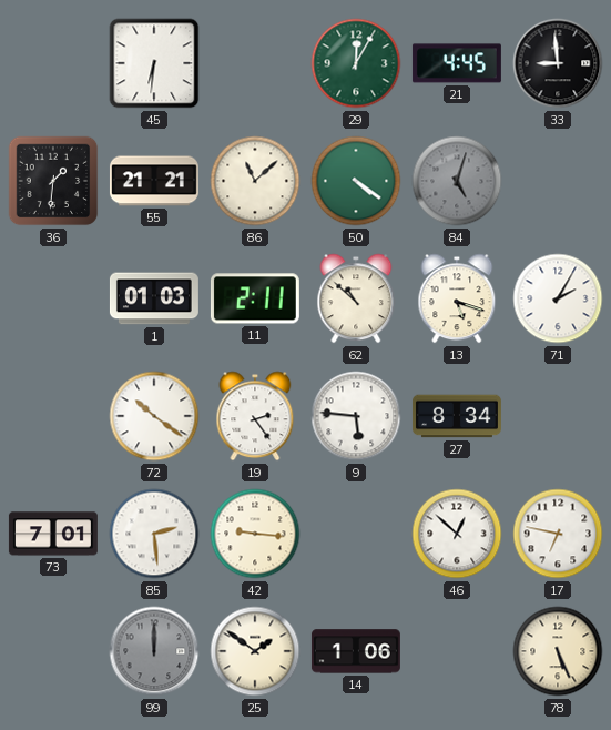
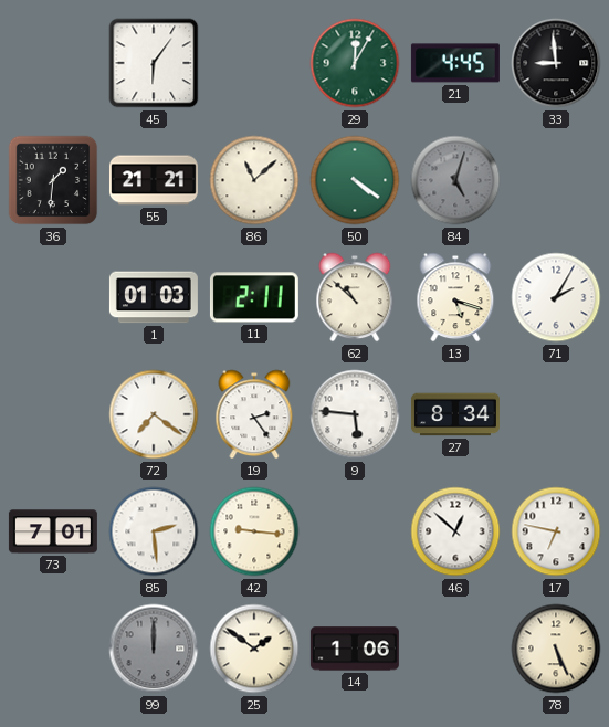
45: 6:31 -> 6:06 (154, 63)
72: 10:21 -> 7:21 (154, 414)
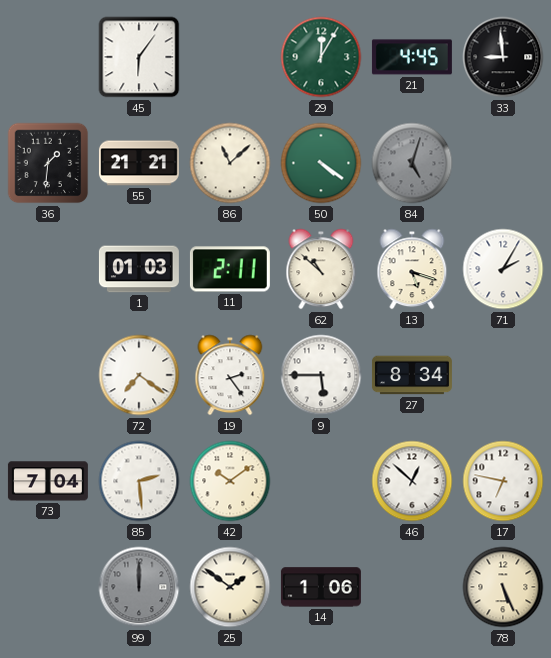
9: 5:46 -> 5:45 (321, 375)
73: 7:01 -> 7:04 (48, 481)
42: 9:16 -> 10:09 (230, 481)
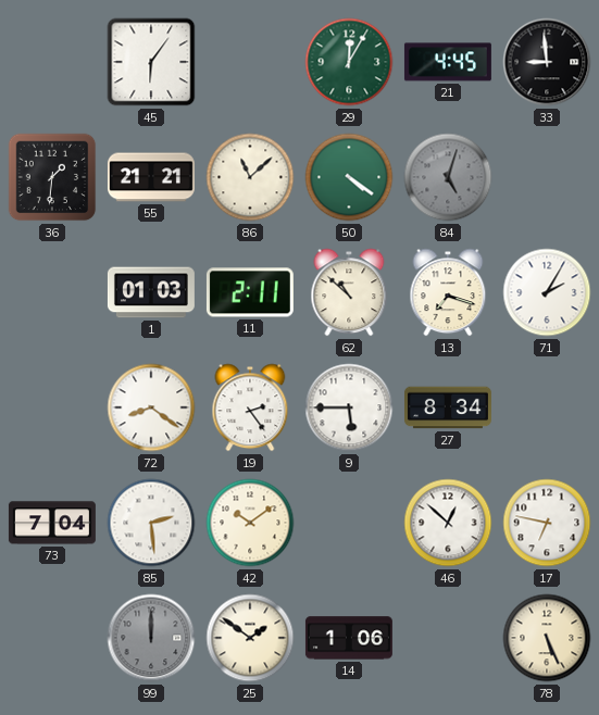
13: 5:18 -> 7:18 (448, 292)
72: 7:21 -> 8:21 (151, 407)
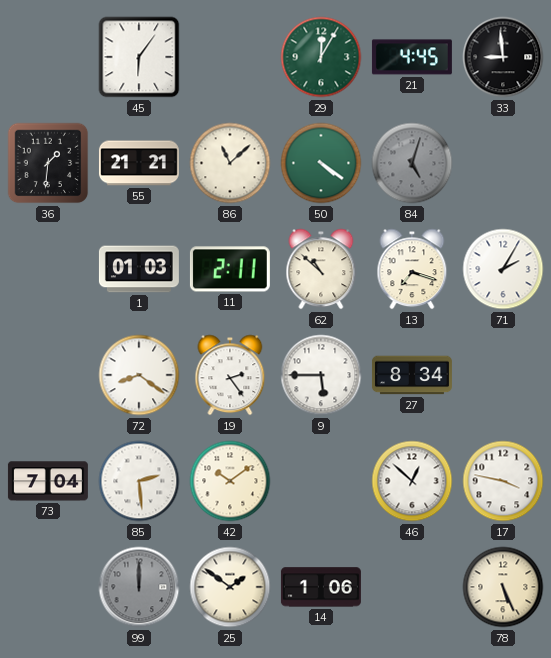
17: 6:47 -> 3:47 (503, 481)
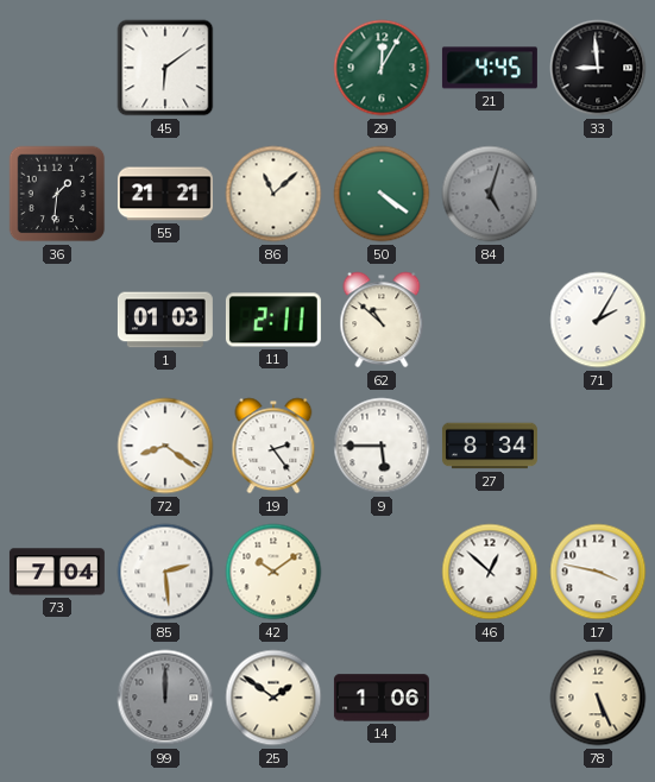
45: 6:06 -> 6:09 (165, 68)
13: 7:18 -> none (412, 269)
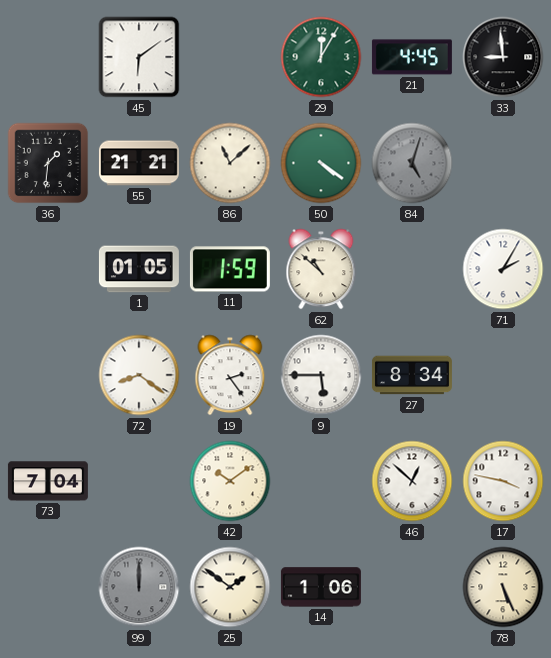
1: 01:03 -> 01:05 (139, 269)
11: 2:11 -> 1:59 (230, 269)
85: 2:29 -> none (165, 572)
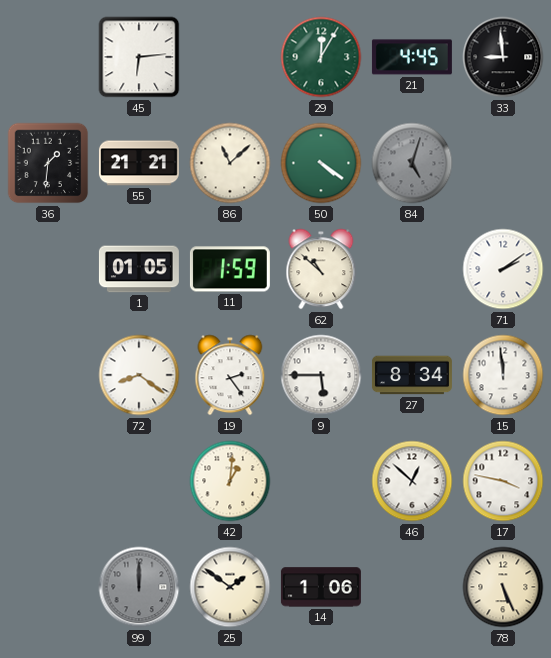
45: 6:09 -> 6:14 (139, 57)
71: 2:05 -> 2:09 (503, 269)
15: none -> 11:59 (503, 375)
73: 7:04 -> none (48, 481)
42: 10:09 -> 1:01 (230, 481)
